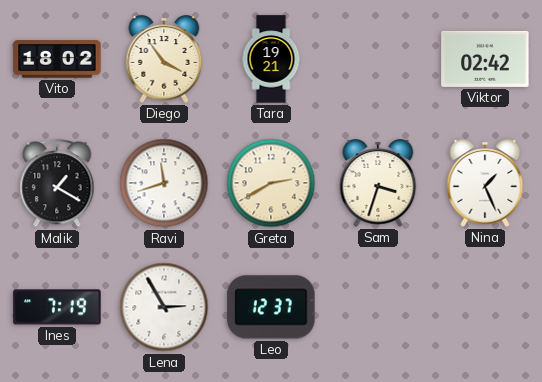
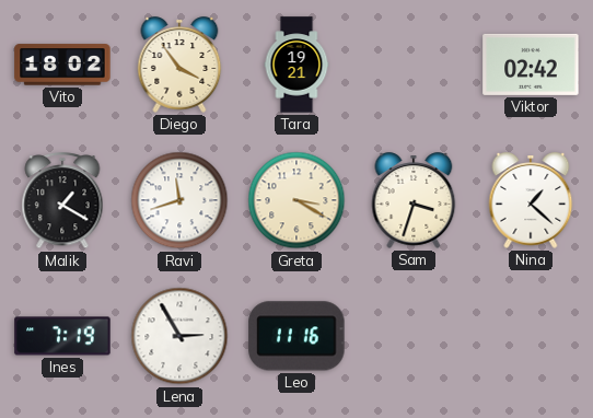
Greta: 2:40 -> 3:20 (296, 200)
Nina: 1:26 -> 1:22 (531, 200)
Leo: 12:37 -> 11:16 (296, 336)
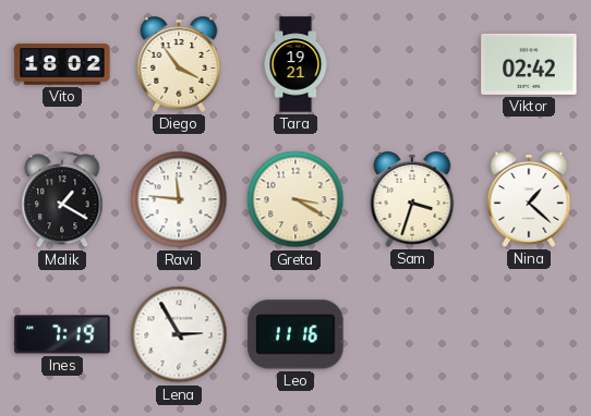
Ravi: 11:42 -> 11:46 (179, 199)
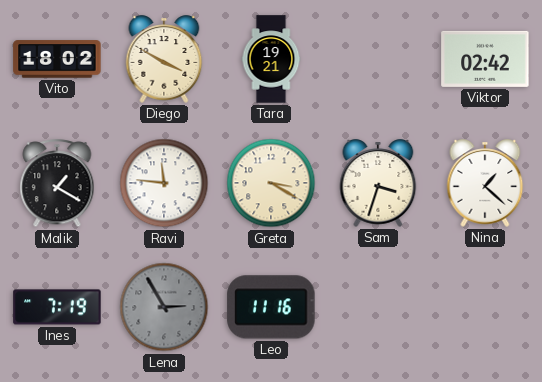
Diego: 3:54 -> 3:50 (164, 59)
Lena dial: white -> grey (164, 307)
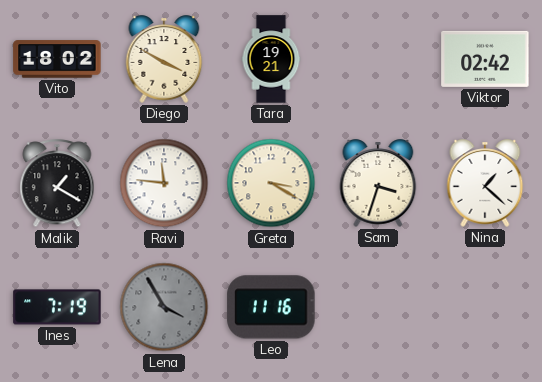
Lena: 2:55 -> 3:55 (164, 307)
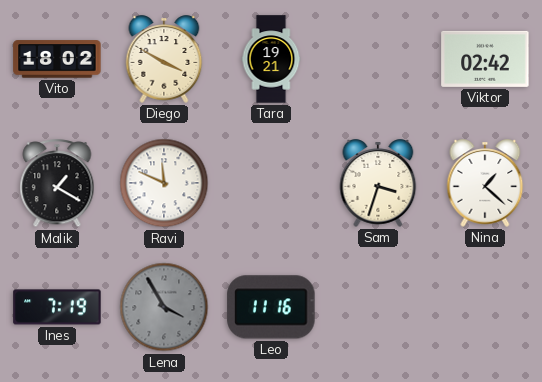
Ravi: 11:46 -> 11:49 (164, 183)
Greta: 3:20 -> none (271, 183)
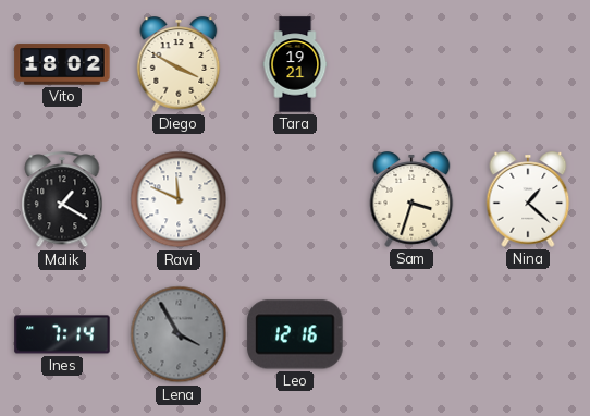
Viktor: 02:42 -> none (485, 59)
Ines: 7:19 -> 7:14 (62, 334)
Leo: 11:16 -> 12:16 (295, 334)
